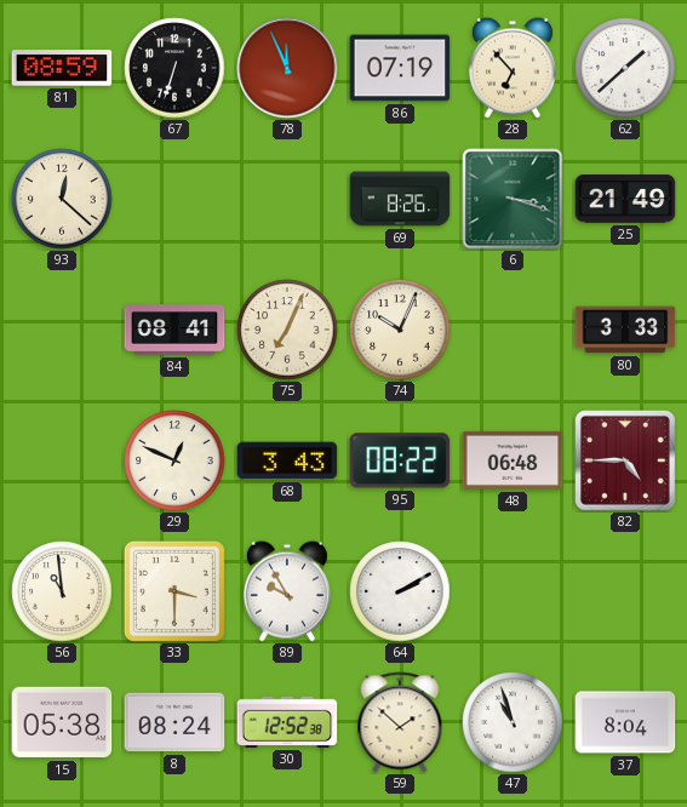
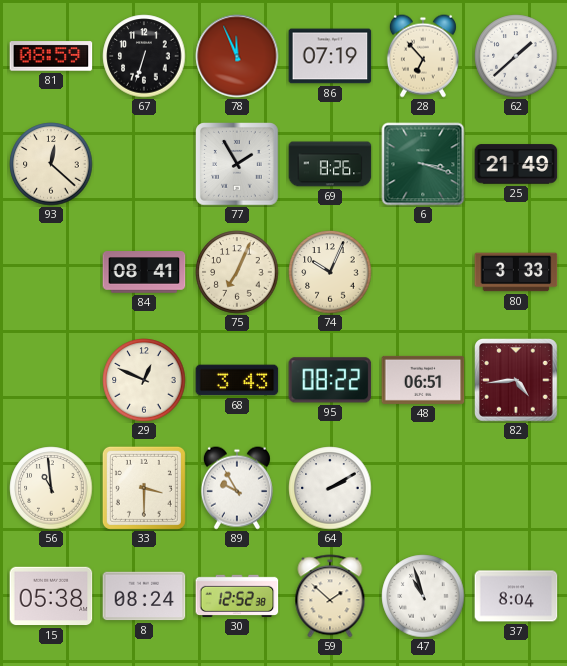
77: none -> 1:55 (238, 165)
48: 06:48 -> 06:51 (423, 380)
82: 4:45 -> 4:44 (517, 381)
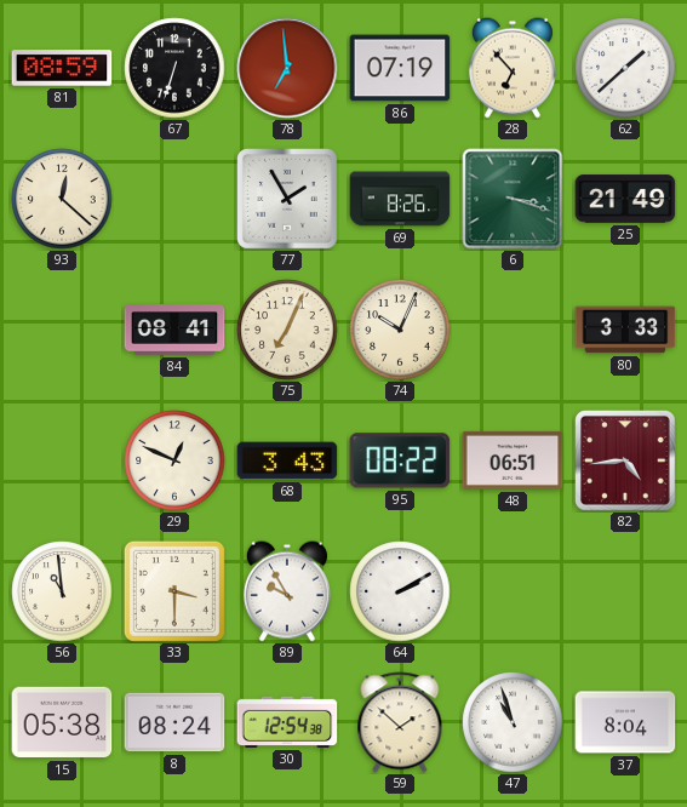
78: 11:56 -> 6:59 (287, 68)
30: 12:52 -> 12:54 (287, 722)
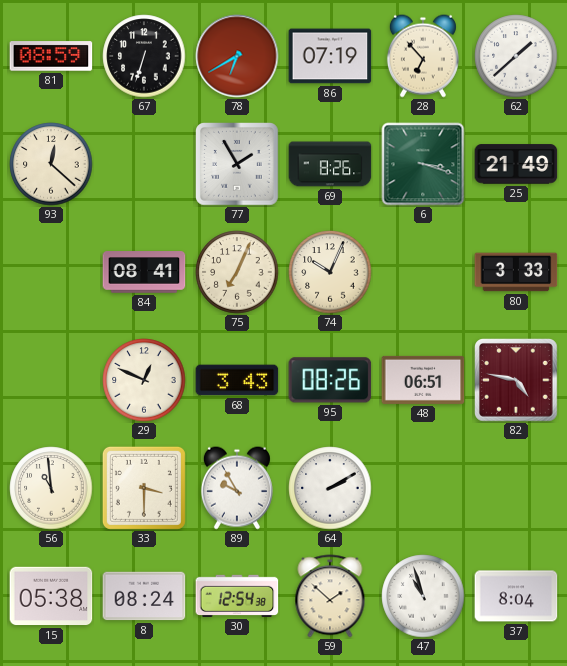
78: 6:59 -> 6:40 (237, 56)
95: 08:22 -> 08:26 (330, 380)
82: 4:44 -> 4:47 (517, 381)
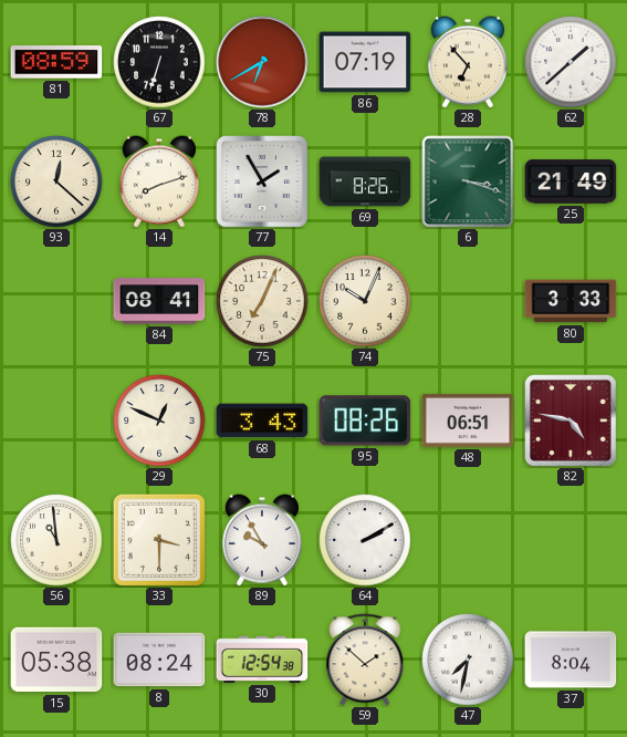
14: none -> 8:12 (159, 181)
47: 10:57 -> 7:32 (468, 660)
